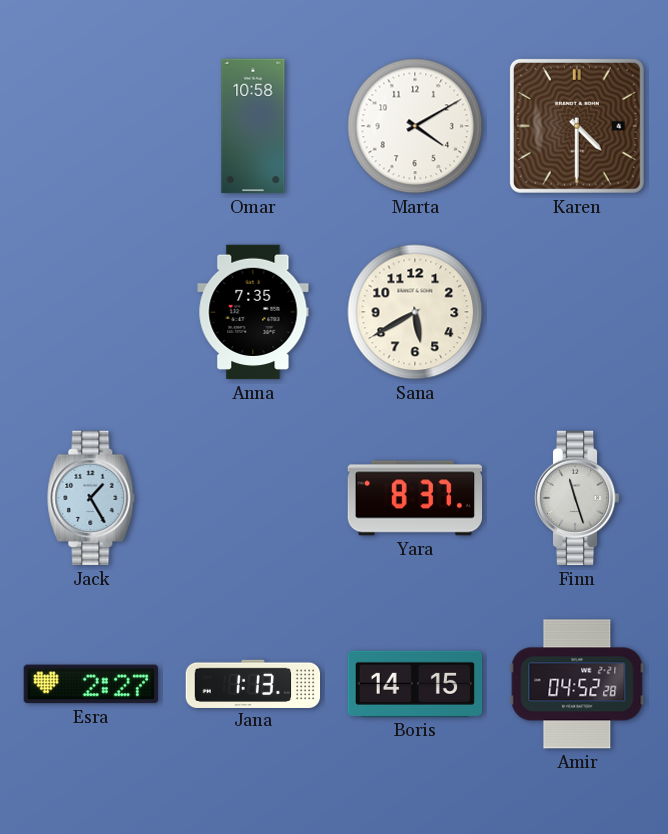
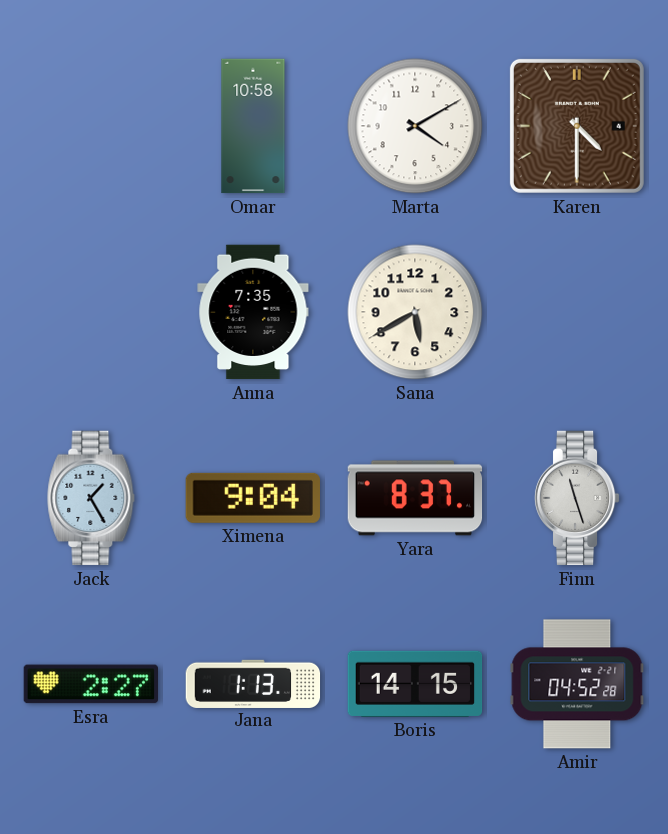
Ximena: none -> 9:04 (253, 498)
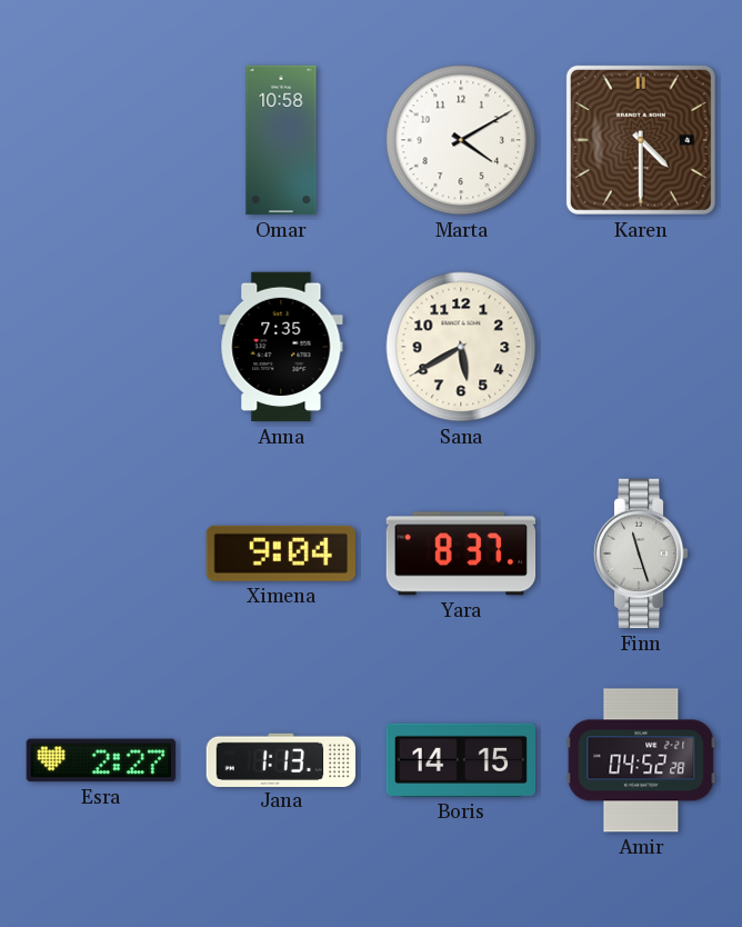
Jack: 1:25 -> none (91, 498)
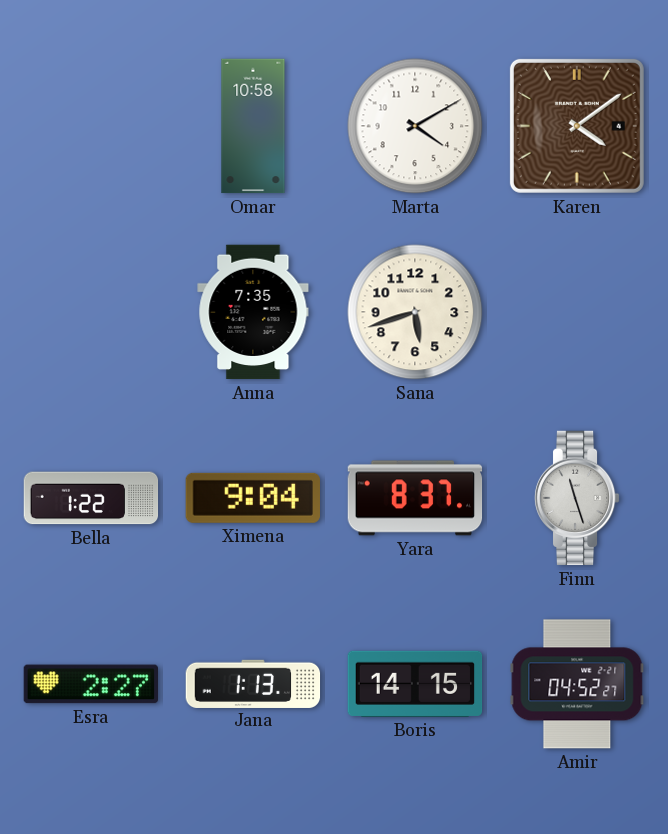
Karen: 4:30 -> 4:09 (577, 126)
Sana: 5:40 -> 5:42 (415, 312)
Bella: none -> 1:22 (91, 498)
Amir: 04:52:28 -> 04:52:27 (577, 684)
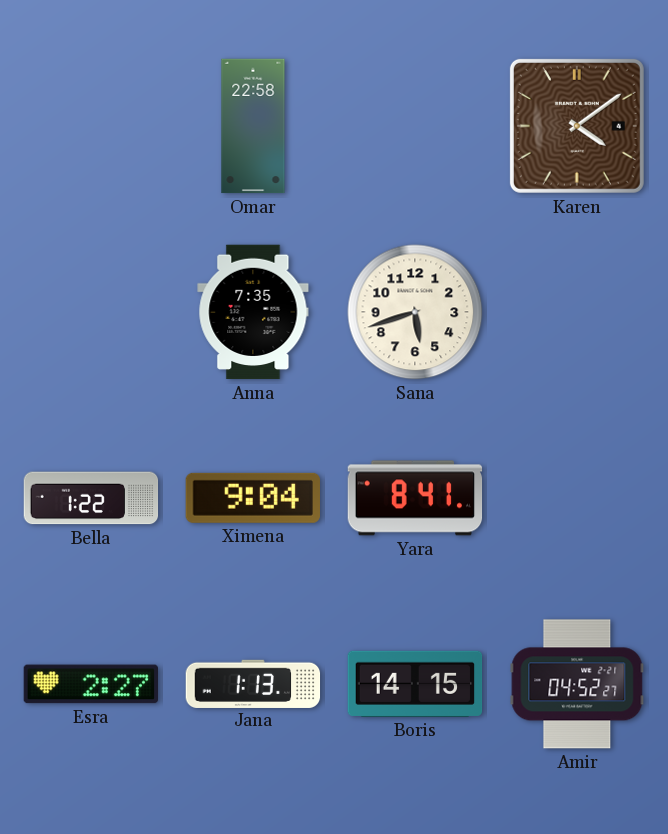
Omar: 10:58 -> 22:58 (253, 126)
Marta: 4:10 -> none (415, 126)
Yara: 8:37 -> 8:41 (415, 498)
Finn: 11:27 -> none (577, 498)
